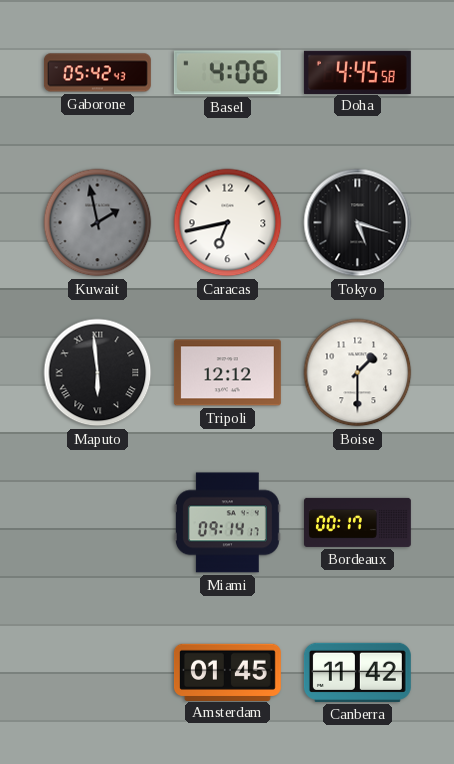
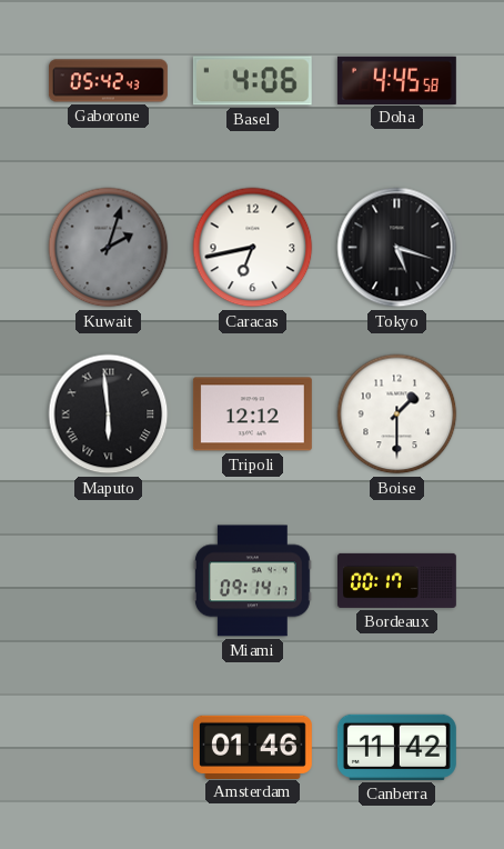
Kuwait: 1:58 -> 2:03 (109, 248)
Amsterdam: 01:45 -> 01:46 (252, 747)
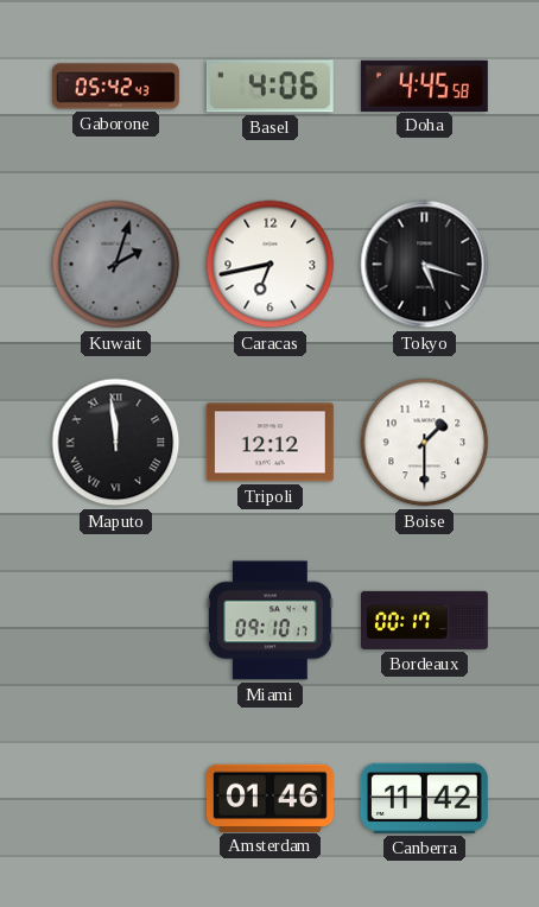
Maputo: 5:59 -> 11:59 (116, 443)
Miami: 09:14 -> 09:10 (269, 621)
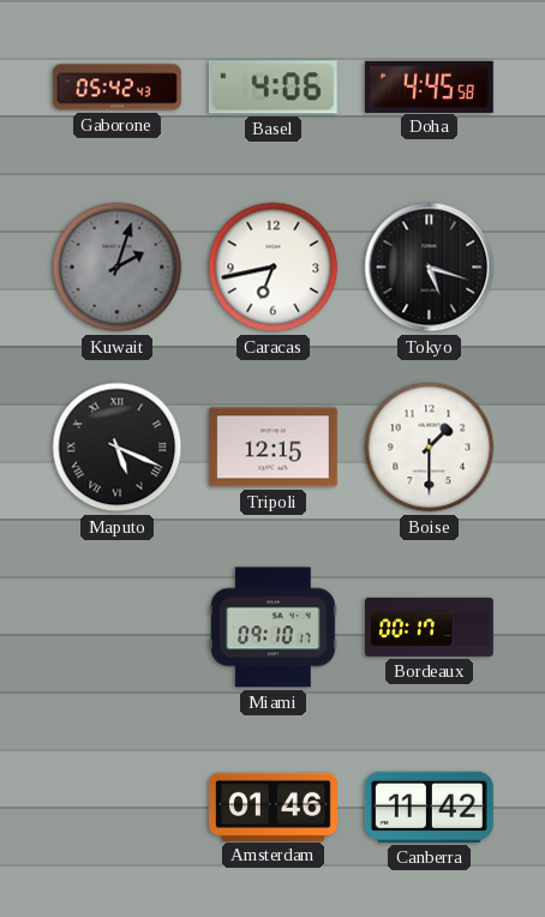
Maputo: 11:59 -> 5:19 (118, 448)
Tripoli: 12:12 -> 12:15 (272, 448)
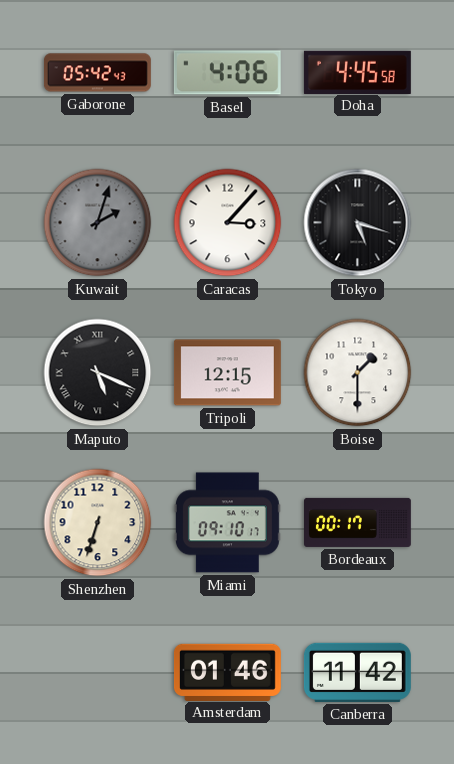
Caracas: 6:43 -> 3:07 (228, 223)
Shenzhen: none -> 6:33 (98, 523)
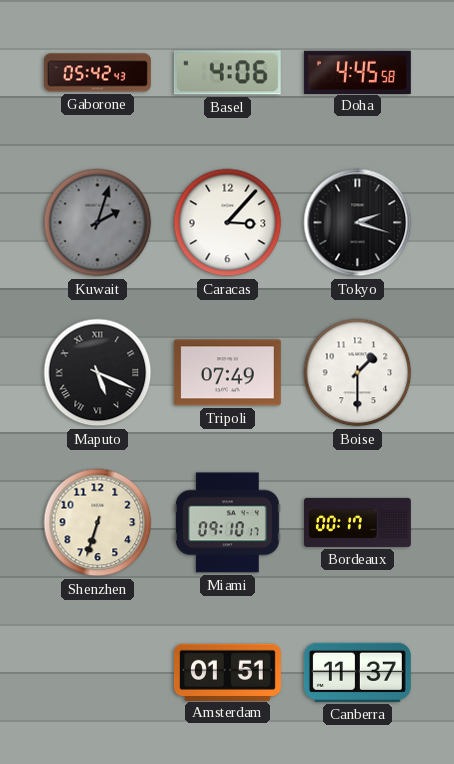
Tokyo: 5:18 -> 2:18 (358, 223)
Tripoli: 12:15 -> 07:49 (227, 373)
Amsterdam: 01:46 -> 01:51 (227, 672)
Canberra: 11:42 -> 11:37 (357, 672)
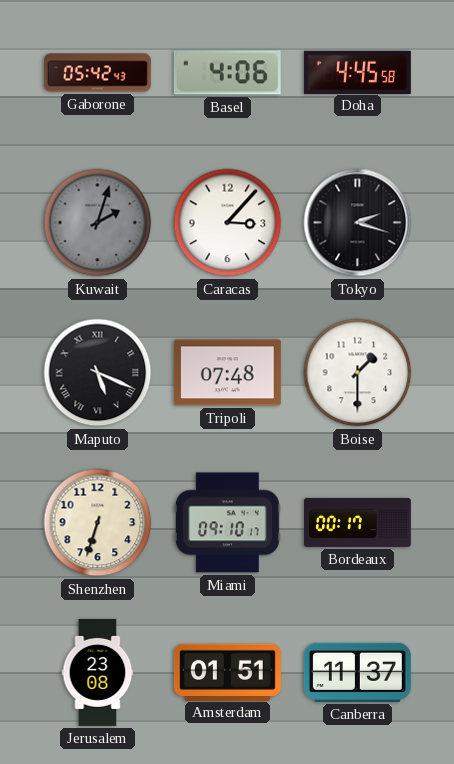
Tripoli: 07:49 -> 07:48 (227, 373)
Jerusalem: none -> 23:08 (98, 672)
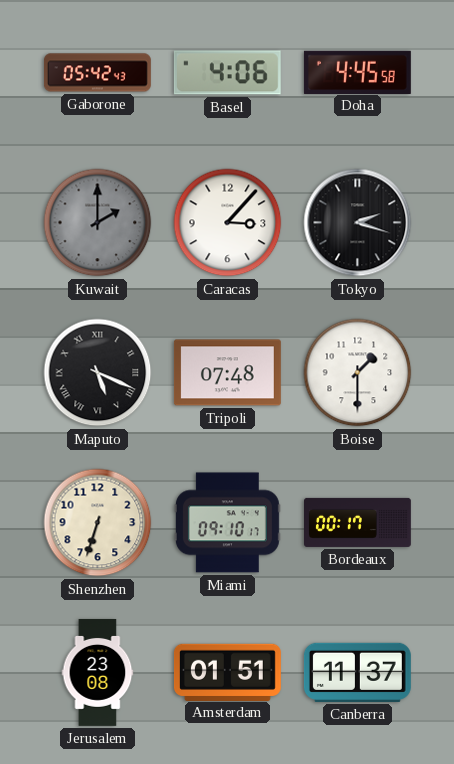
Kuwait: 2:03 -> 2:00 (98, 223)
